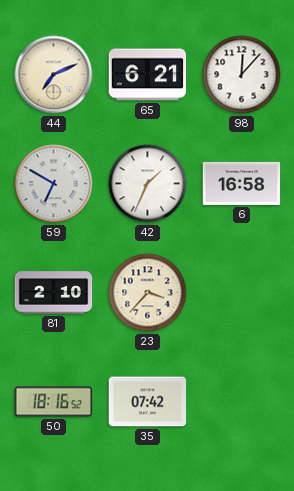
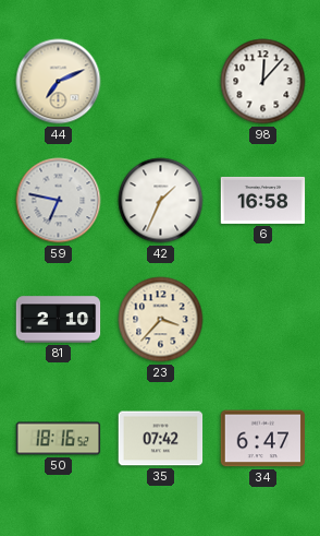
65: 6:21 -> none (148, 75)
59: 6:50 -> 6:47 (59, 201)
34: none -> 6:47 (263, 439)
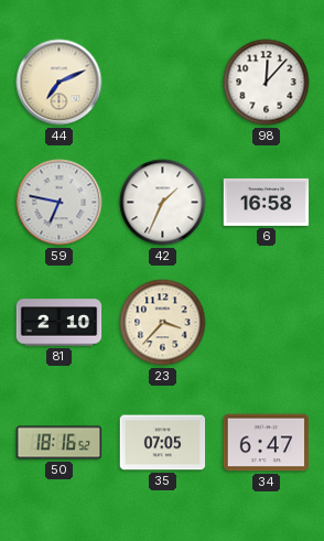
35: 07:42 -> 07:05 (163, 443)
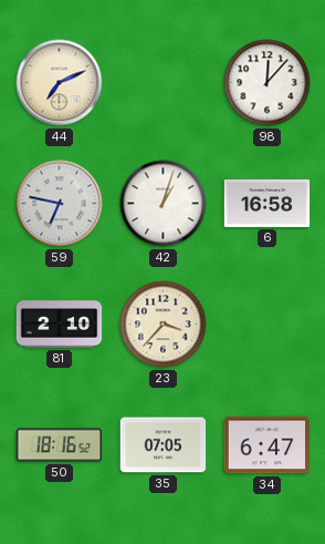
42: 1:34 -> 1:03 (164, 204)
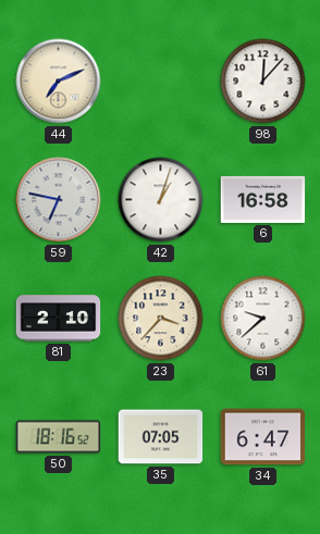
61: none -> 9:38 (263, 319)
